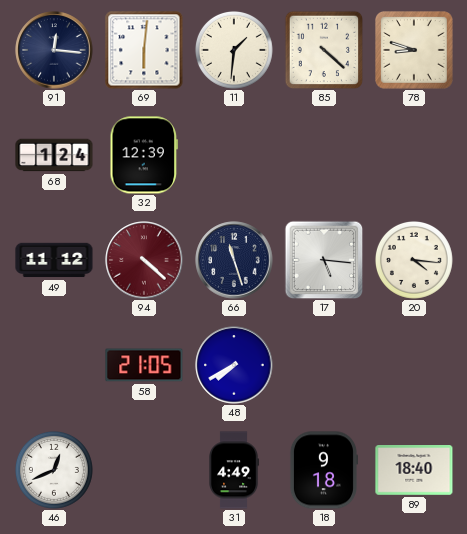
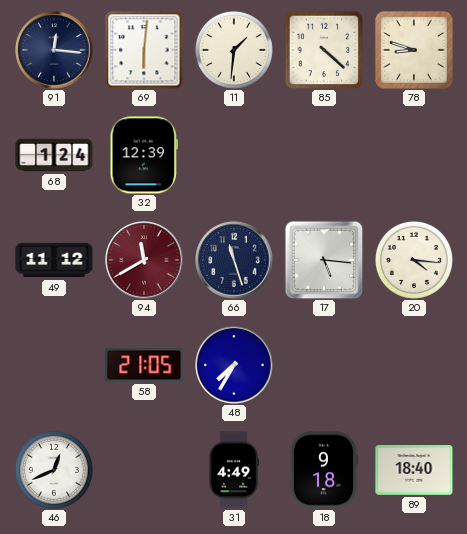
94: 4:22 -> 11:40 (144, 260)
48: 7:40 -> 7:35 (234, 365)
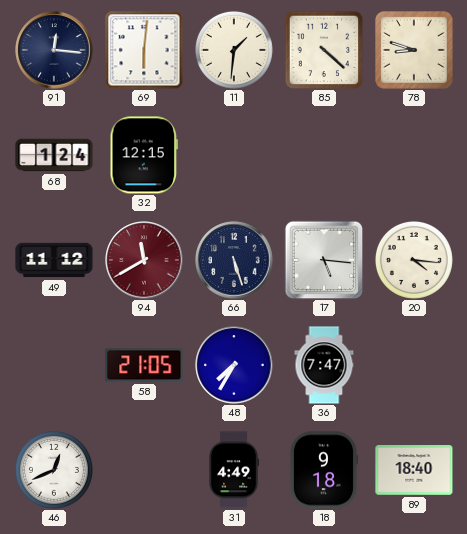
32: 12:39 -> 12:15 (144, 155)
66: 11:27 -> 5:27 (234, 260)
36: none -> 7:47 (324, 365)
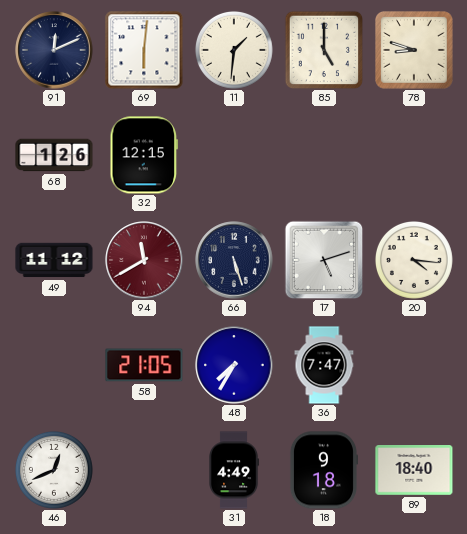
91: 12:16 -> 12:11 (54, 50)
85: 4:22 -> 5:00 (323, 49)
68: 1:24 -> 1:26 (54, 155)
17: 5:16 -> 5:12 (324, 260)
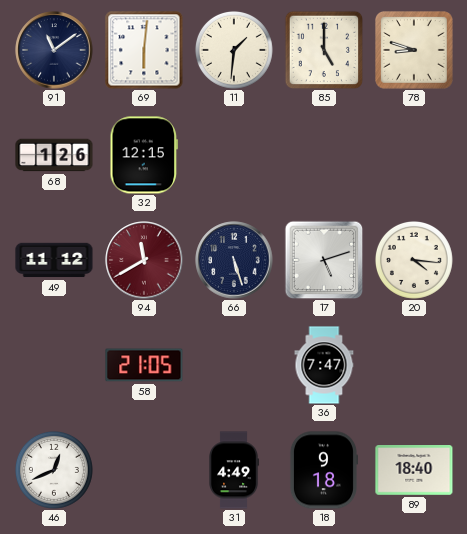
91: 12:11 -> 11:09 (54, 50)
48: 7:35 -> none (234, 365)
